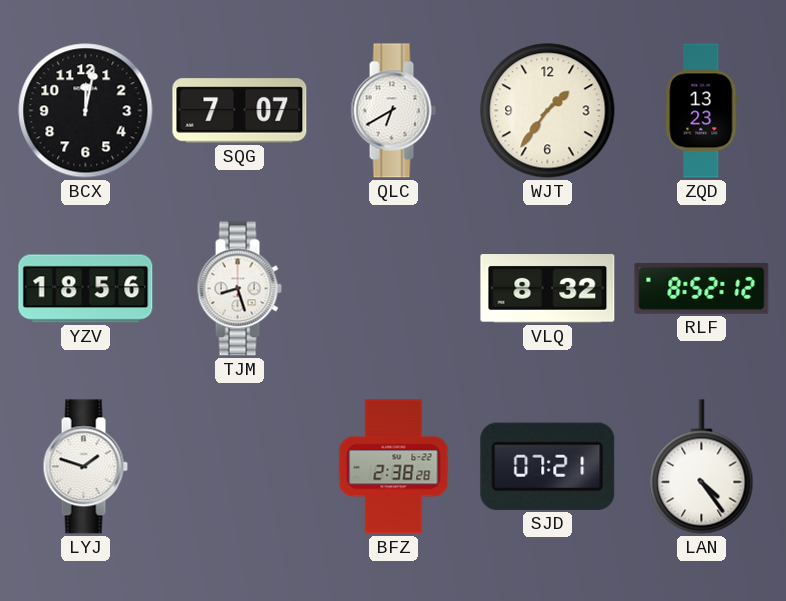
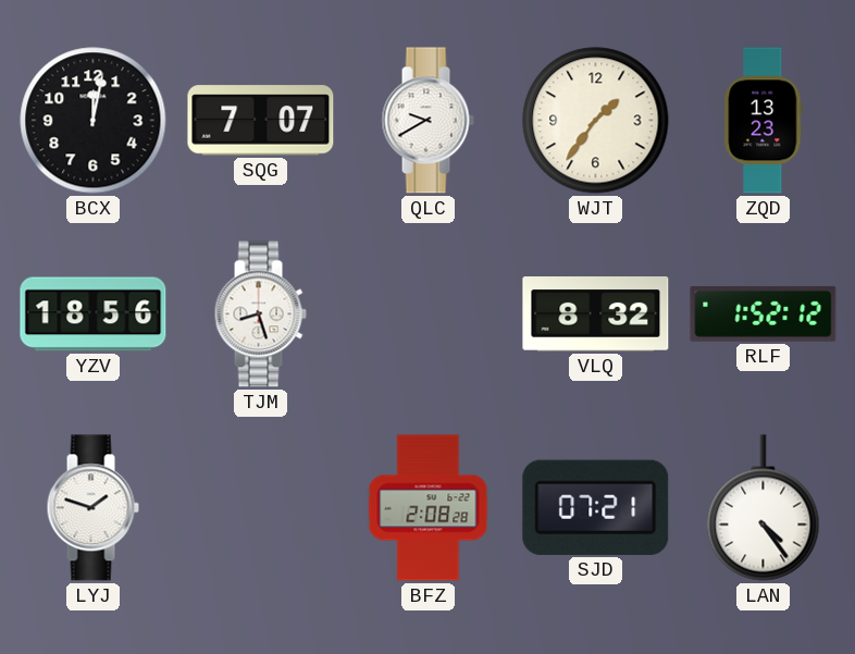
QLC: 6:40 -> 9:40 (427, 121)
RLF: 8:52 -> 1:52 (764, 313)
BFZ: 2:38 -> 2:08 (429, 508)
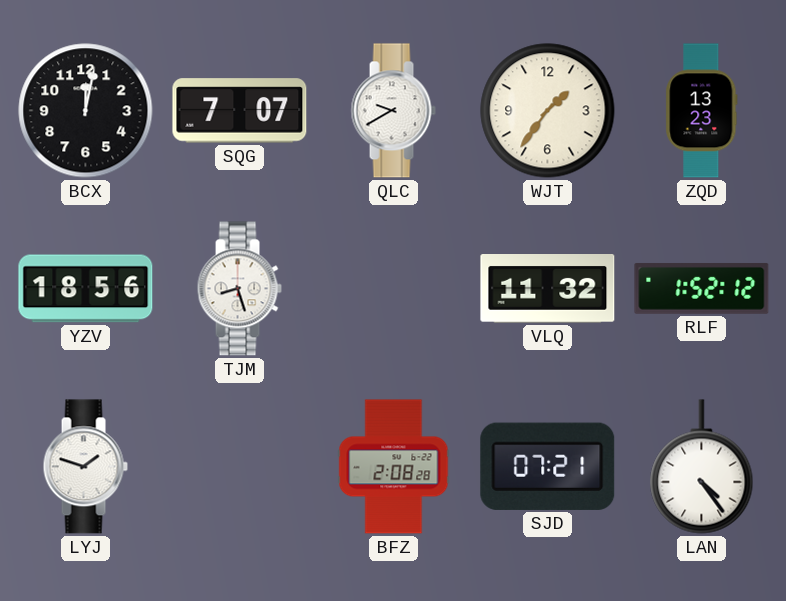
VLQ: 8:32 -> 11:32 (548, 289)
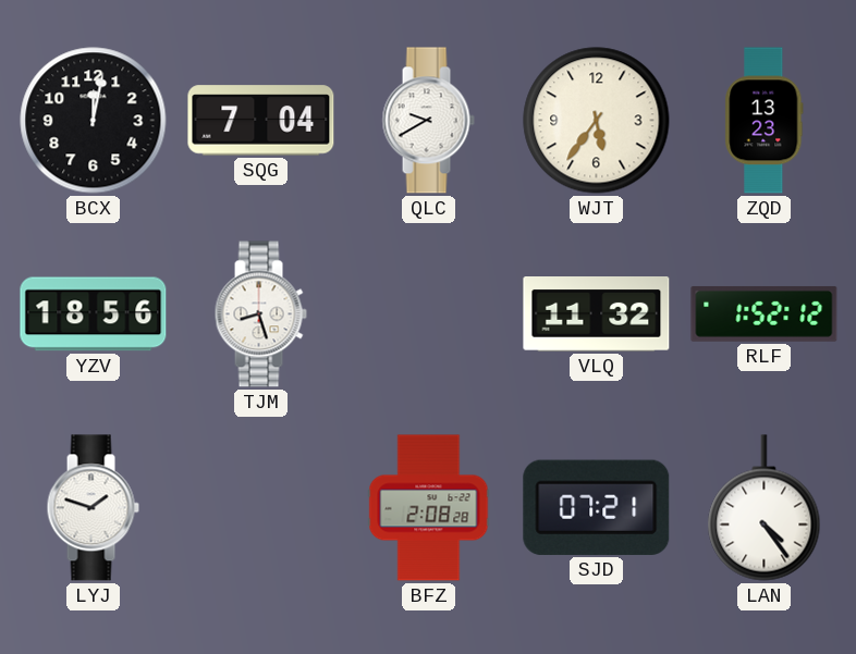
SQG: 7:07 -> 7:04 (261, 121)
WJT: 1:36 -> 5:36 (597, 121)
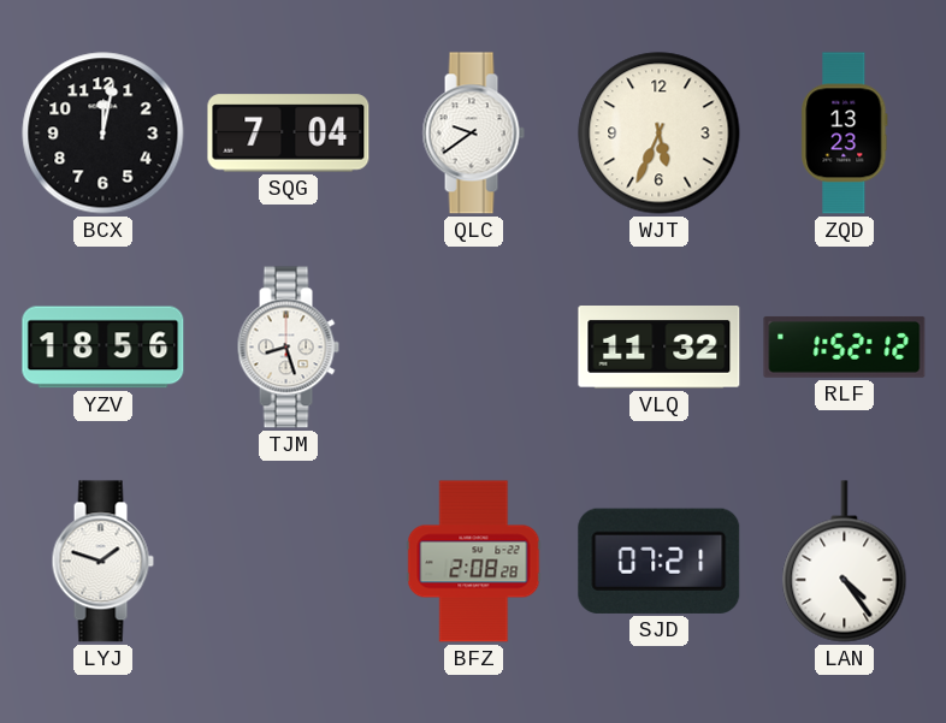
QLC: 9:40 -> 9:39 (473, 134)
WJT: 5:36 -> 5:34 (660, 134)
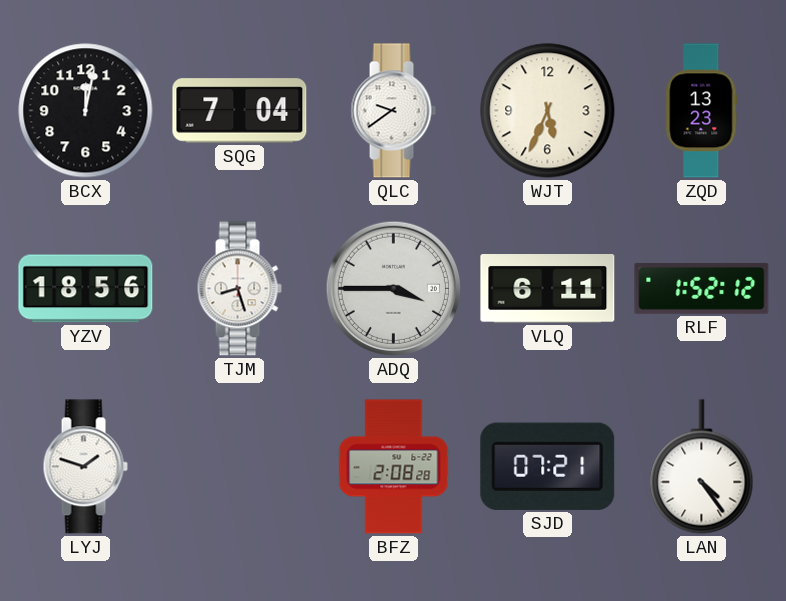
ADQ: none -> 3:45 (393, 288)
VLQ: 11:32 -> 6:11 (548, 289)
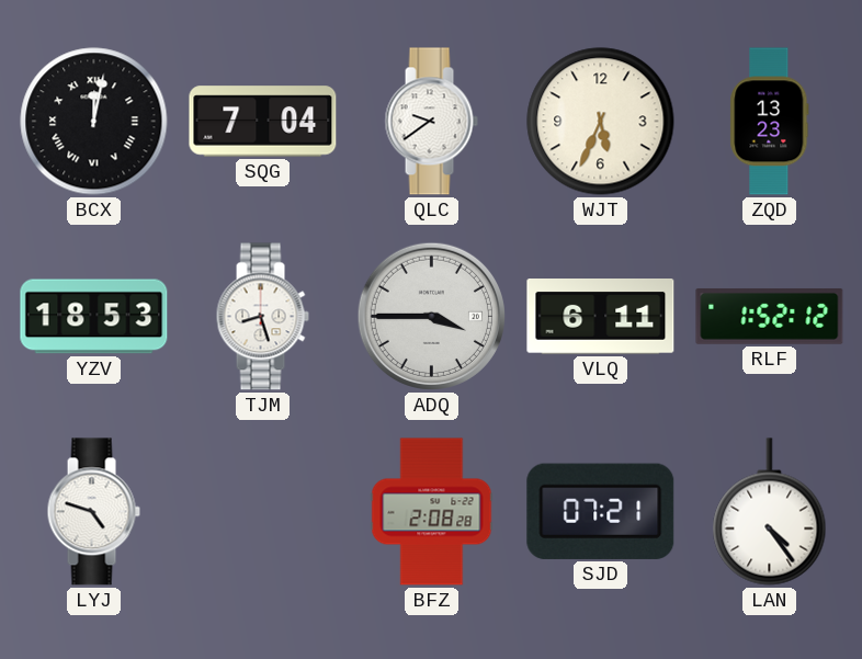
BCX numerals: Arabic -> Roman (94, 122)
YZV: 18:56 -> 18:53 (94, 317)
LYJ: 1:48 -> 4:48 (93, 512)
